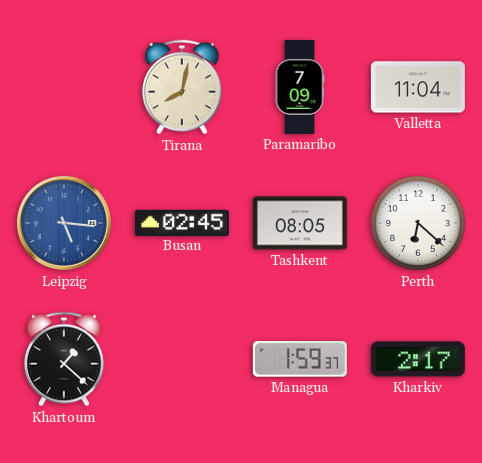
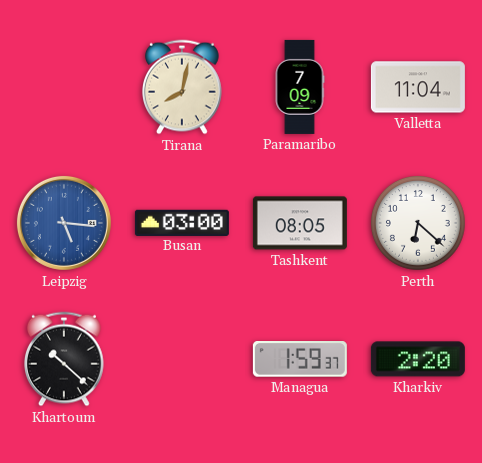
Busan: 02:45 -> 03:00 (182, 222)
Khartoum: 1:22 -> 10:22 (65, 359)
Kharkiv: 2:17 -> 2:20 (418, 359)
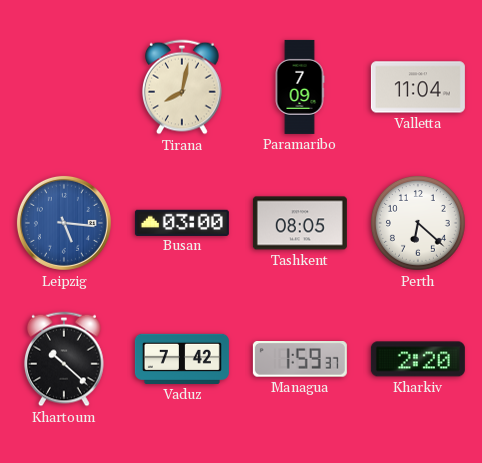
Vaduz: none -> 7:42 (182, 359)
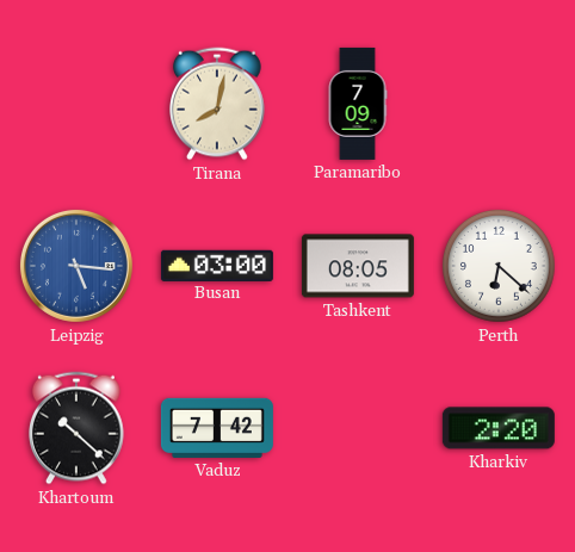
Valletta: 11:04 -> none (418, 87)
Managua: 1:59 -> none (300, 360)
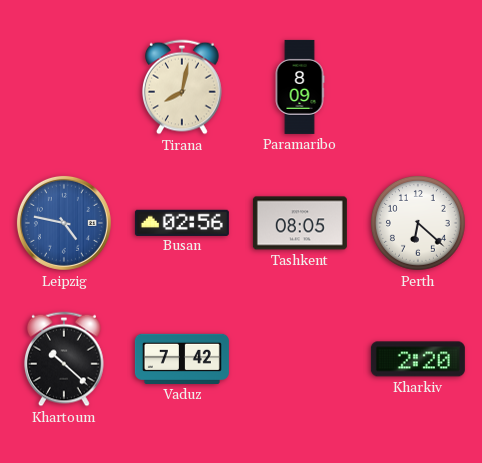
Paramaribo: 7:09 -> 8:09 (300, 87)
Leipzig: 5:16 -> 4:47 (64, 223)
Busan: 03:00 -> 02:56 (182, 222)
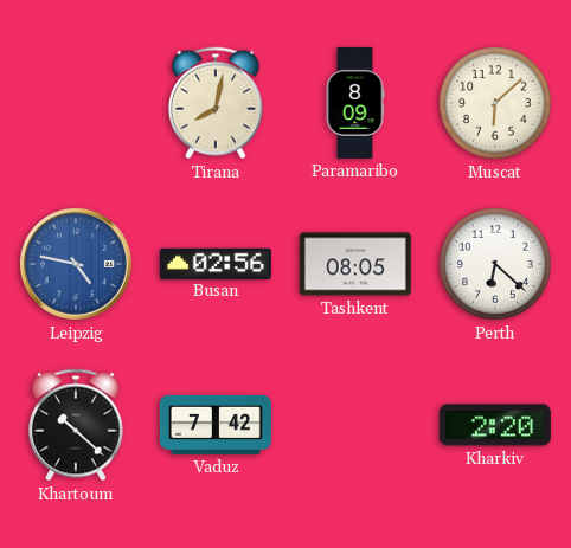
Muscat: none -> 6:08 (496, 104)
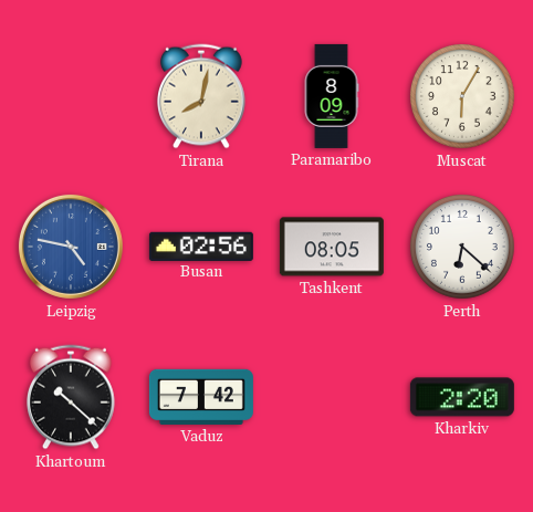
Muscat: 6:08 -> 6:05 (463, 97)
